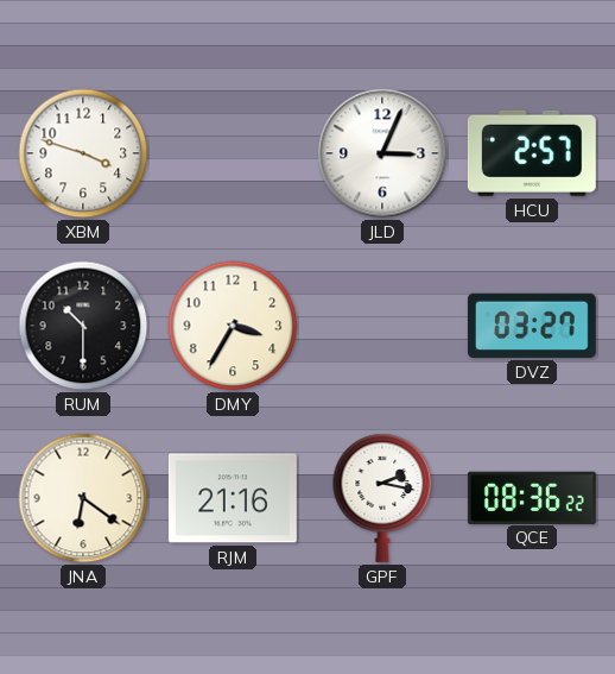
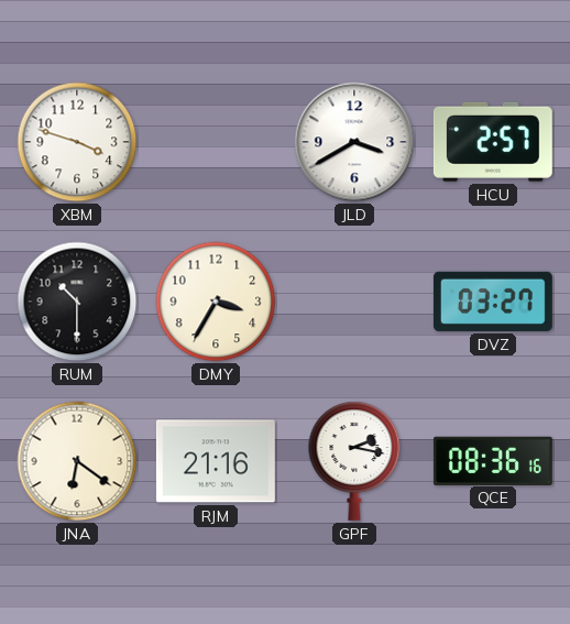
JLD: 3:04 -> 3:40 (354, 142)
QCE: 08:36:22 -> 08:36:16 (493, 460)
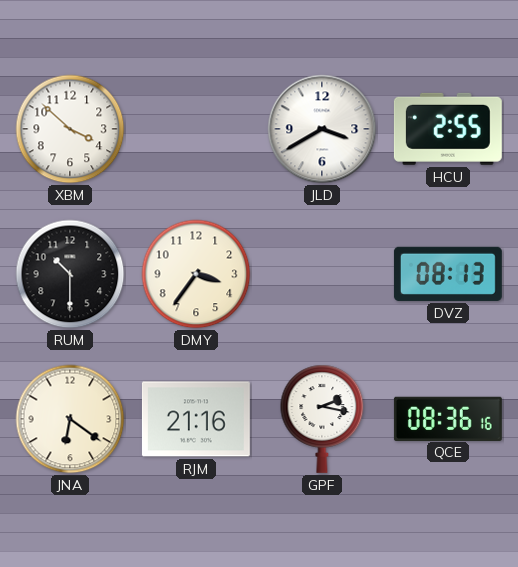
XBM: 3:48 -> 3:52 (70, 129)
HCU: 2:57 -> 2:55 (448, 129)
DMY: 3:35 -> 3:36 (196, 274)
DVZ: 03:27 -> 08:13 (448, 274)
